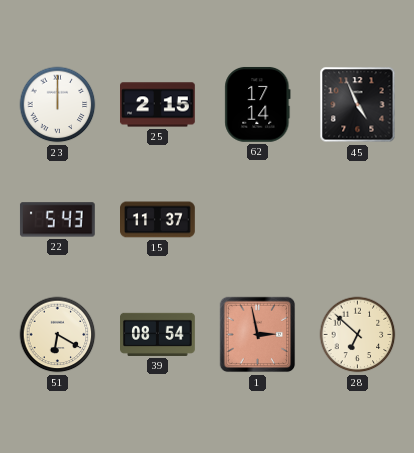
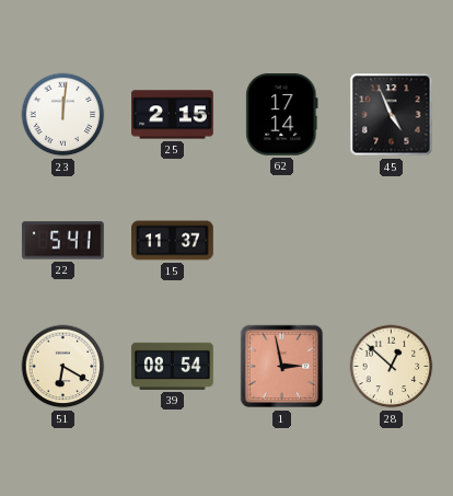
23: 12:00 -> 12:01 (63, 115)
22: 5:43 -> 5:41 (62, 241)
28: 6:52 -> 12:52 (392, 367)
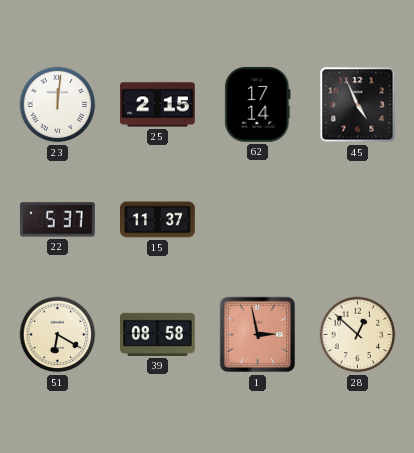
22: 5:41 -> 5:37 (57, 220)
39: 08:54 -> 08:58 (158, 334)
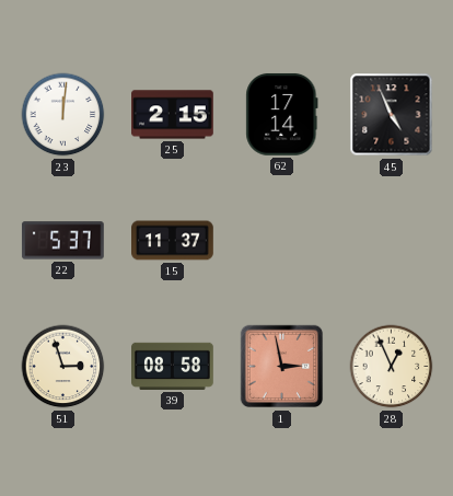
51: 6:20 -> 2:57 (63, 367)
28: 12:52 -> 12:56 (392, 367)
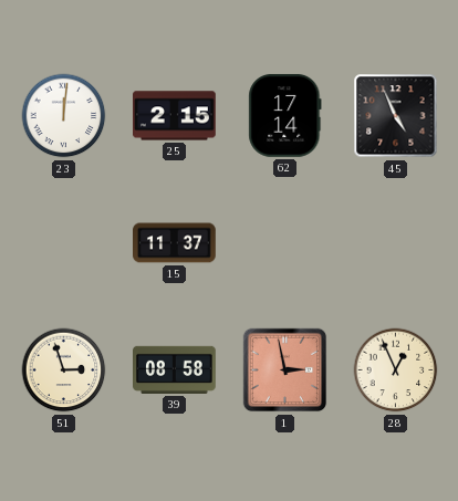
22: 5:37 -> none (62, 241)
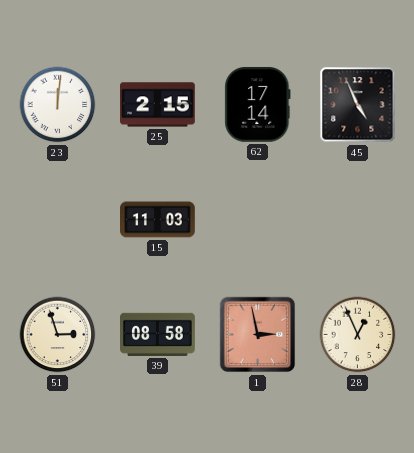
15: 11:37 -> 11:03 (158, 220)
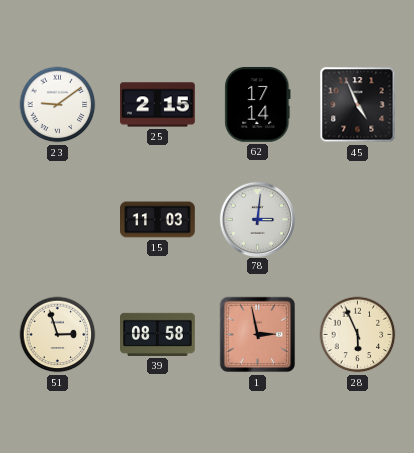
23: 12:01 -> 9:09 (58, 105)
78: none -> 3:01 (257, 219)
28: 12:56 -> 5:56 (358, 335)
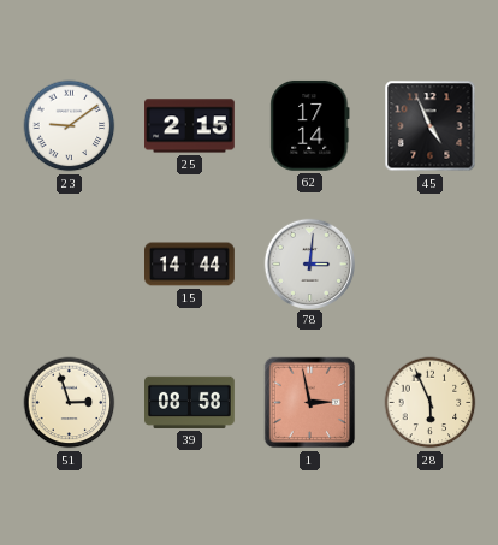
15: 11:03 -> 14:44 (190, 265)
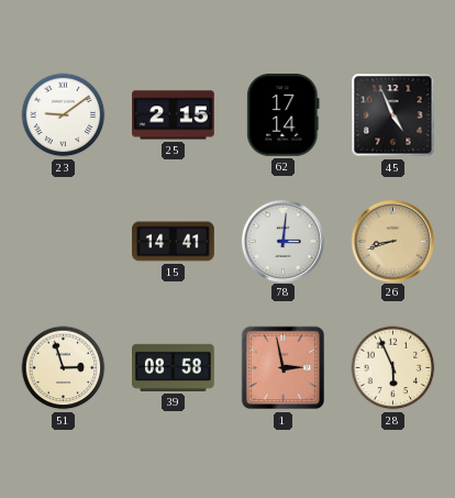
15: 14:44 -> 14:41 (174, 242)
26: none -> 8:42 (392, 241)
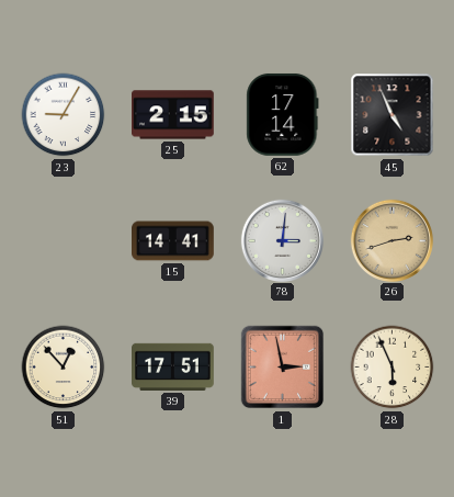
23: 9:09 -> 9:05 (64, 115)
26: 8:42 -> 2:42 (391, 240)
51: 2:57 -> 12:53 (64, 368)
39: 08:58 -> 17:51 (173, 366)
